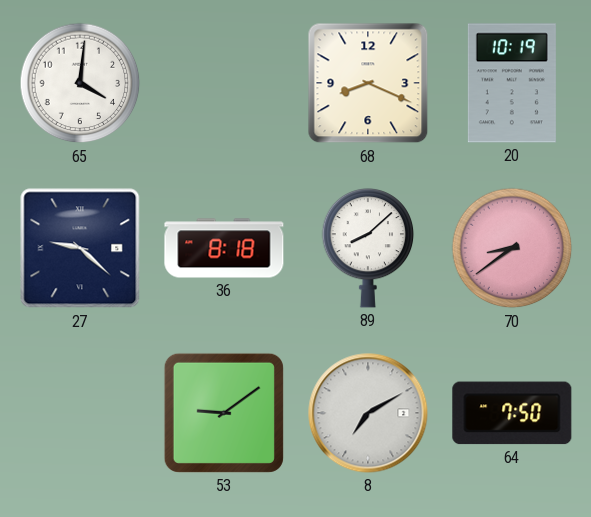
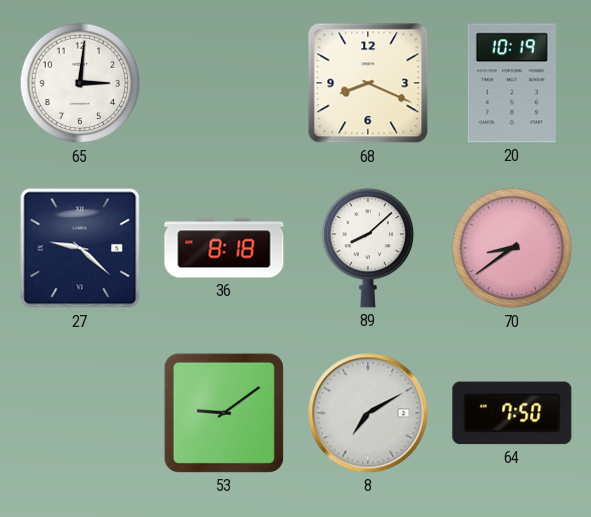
65: 4:01 -> 3:01 (80, 83)
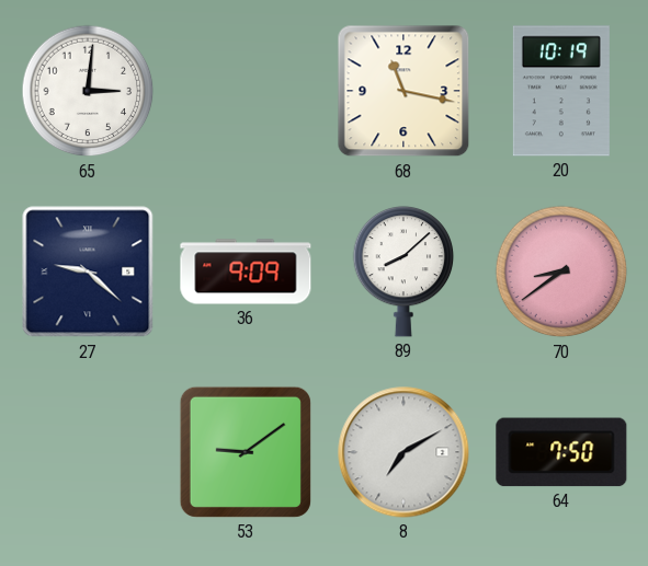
68: 8:19 -> 11:17 (403, 91)
36: 8:18 -> 9:09 (246, 272)
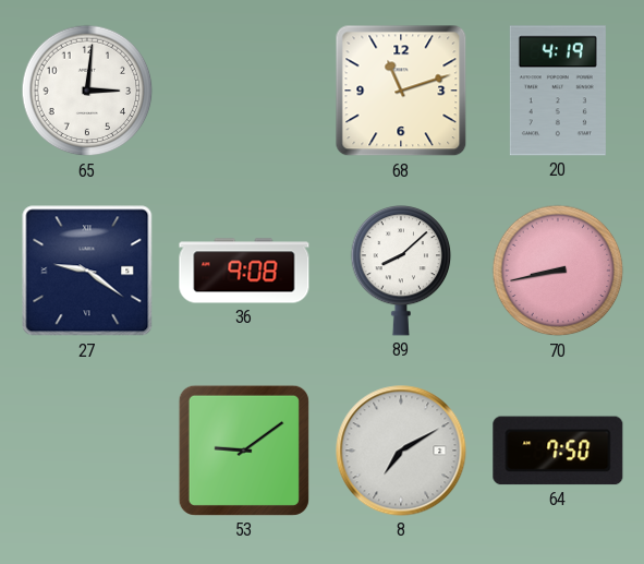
68: 11:17 -> 11:12 (401, 91)
20: 10:19 -> 4:19 (558, 91)
27: 9:22 -> 9:21 (87, 271)
36: 9:09 -> 9:08 (244, 271)
70: 8:39 -> 8:43 (558, 271)
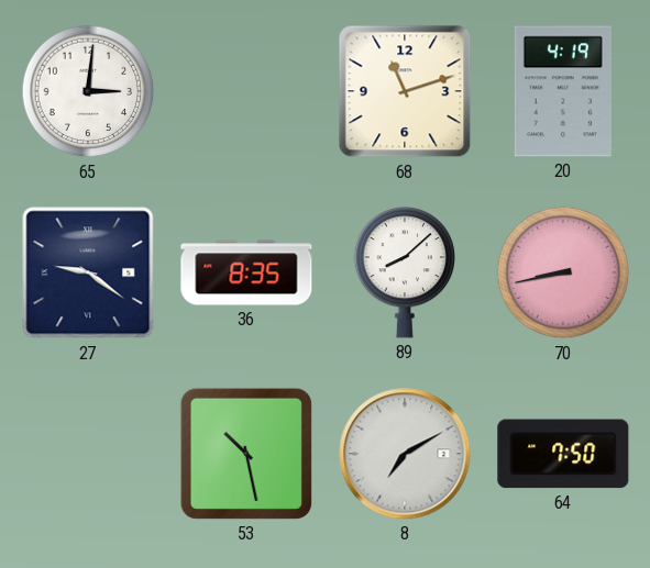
36: 9:08 -> 8:35 (246, 272)
53: 9:09 -> 10:28 (246, 454)
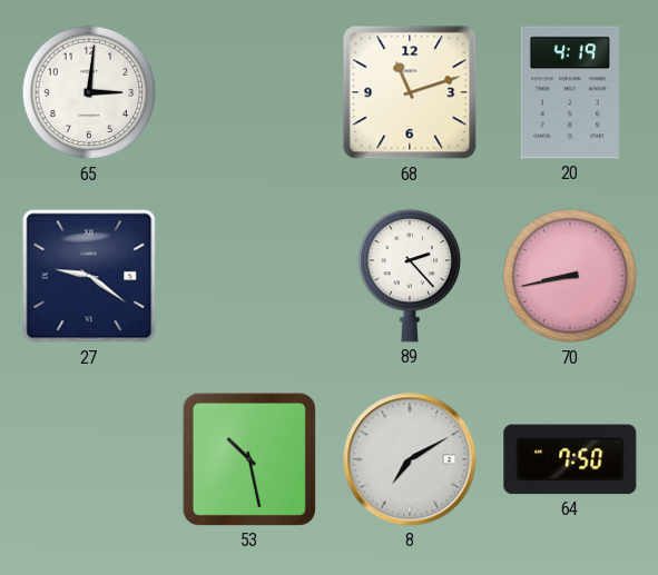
36: 8:35 -> none (246, 272)
89: 8:08 -> 2:23 (410, 276)
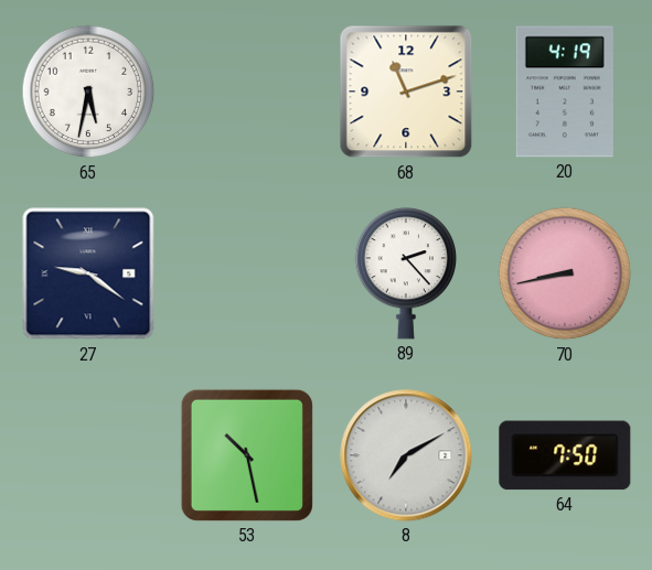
65: 3:01 -> 5:32 (88, 92)
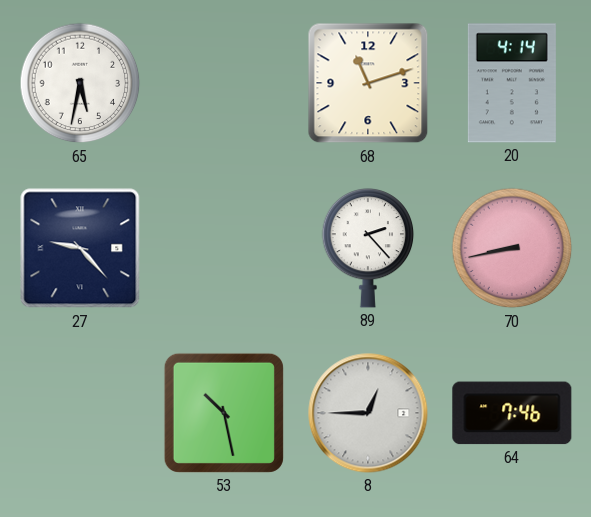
20: 4:19 -> 4:14 (512, 83)
27: 9:21 -> 9:23 (80, 248)
8: 7:10 -> 12:45 (368, 413)
64: 7:50 -> 7:46 (512, 413)
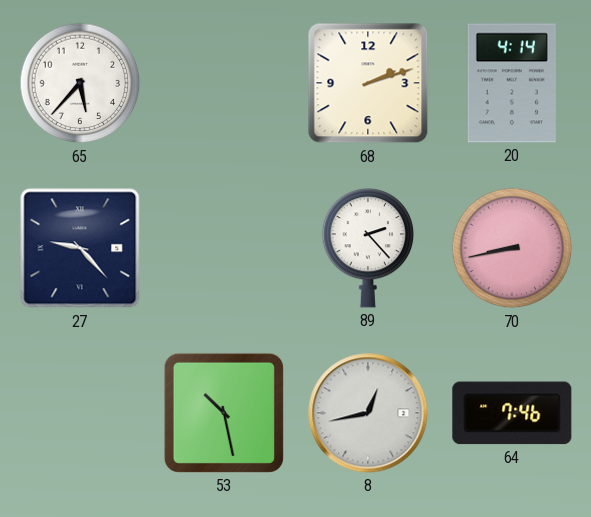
65: 5:32 -> 5:37 (80, 83)
68: 11:12 -> 2:12 (368, 83)
8: 12:45 -> 12:43 (368, 413)
